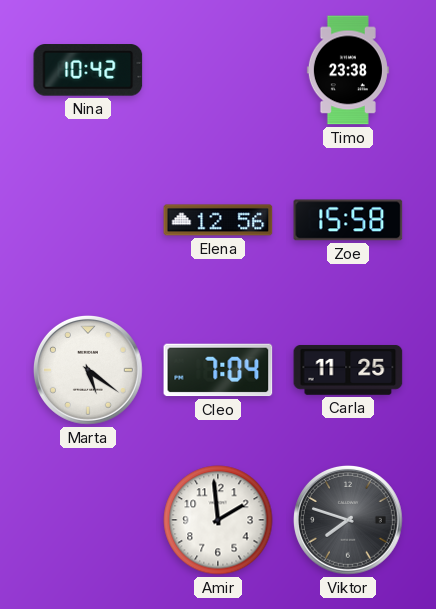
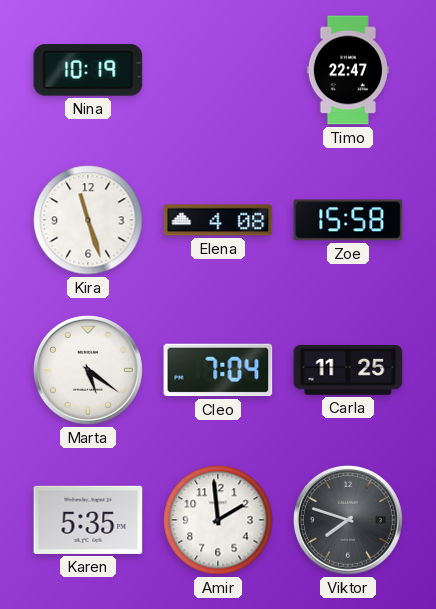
Nina: 10:42 -> 10:19 (88, 70)
Timo: 23:38 -> 22:47 (348, 70)
Kira: none -> 11:27 (88, 220)
Elena: 12:56 -> 4:08 (218, 220)
Karen: none -> 5:35 (88, 520)
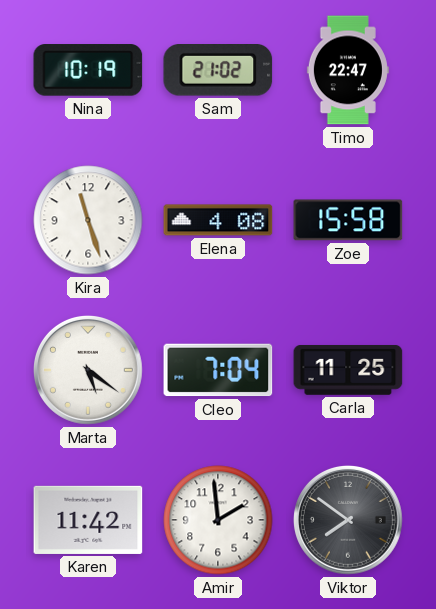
Sam: none -> 21:02 (218, 70)
Karen: 5:35 -> 11:42 (88, 520)
Viktor: 7:48 -> 7:51 (348, 520)
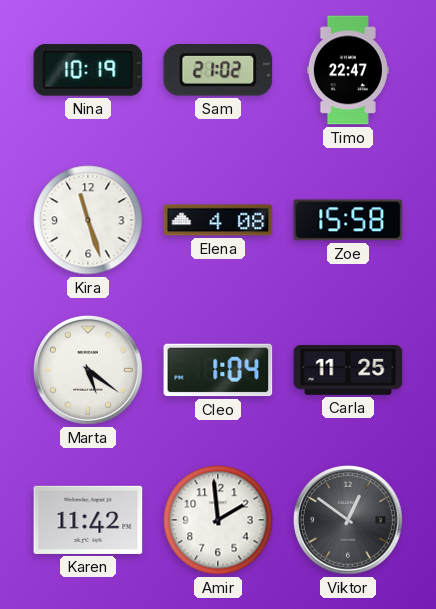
Cleo: 7:04 -> 1:04 (218, 370)
Viktor: 7:51 -> 12:51 (348, 520)
